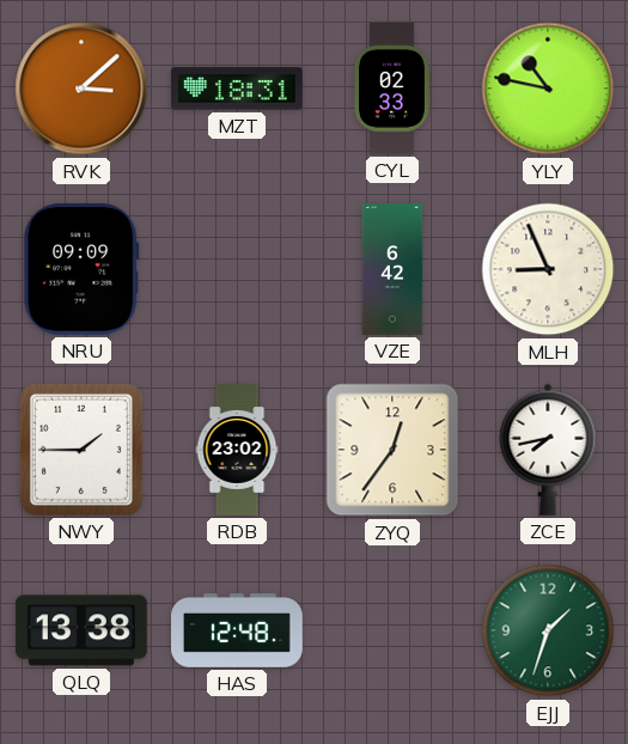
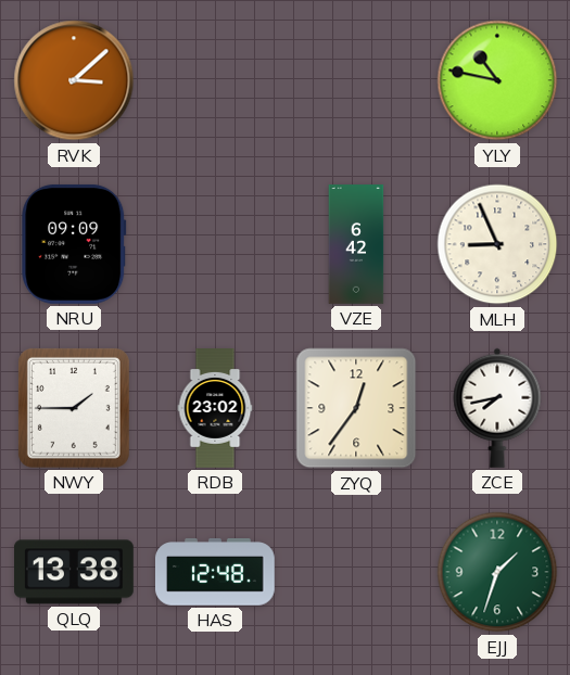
MZT: 18:31 -> none (238, 89)
CYL: 02:33 -> none (392, 90)
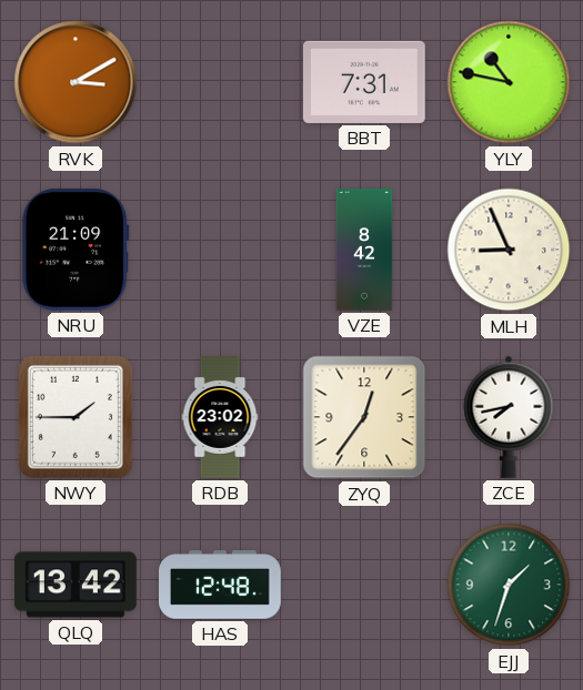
RVK: 3:08 -> 3:10 (76, 82)
BBT: none -> 7:31 (364, 82)
NRU: 09:09 -> 21:09 (76, 250)
VZE: 6:42 -> 8:42 (364, 250)
QLQ: 13:38 -> 13:42 (77, 585)
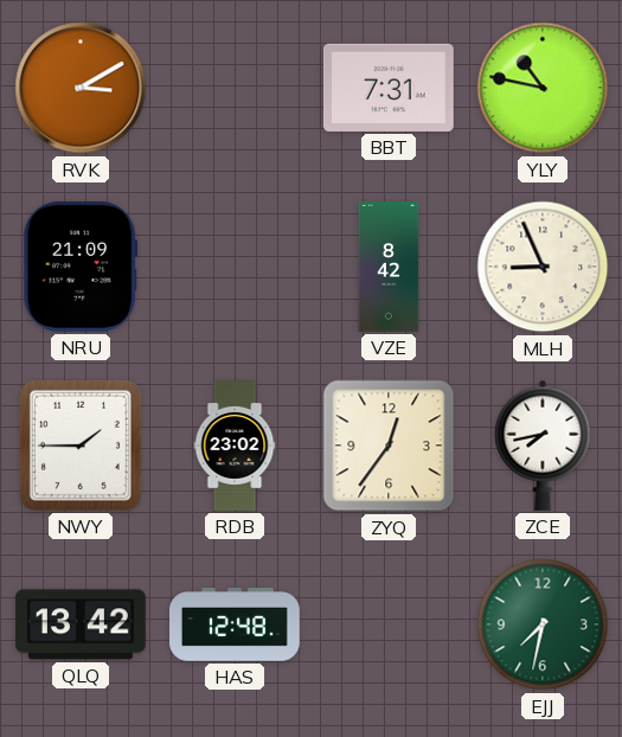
EJJ: 1:33 -> 7:32 (543, 624)
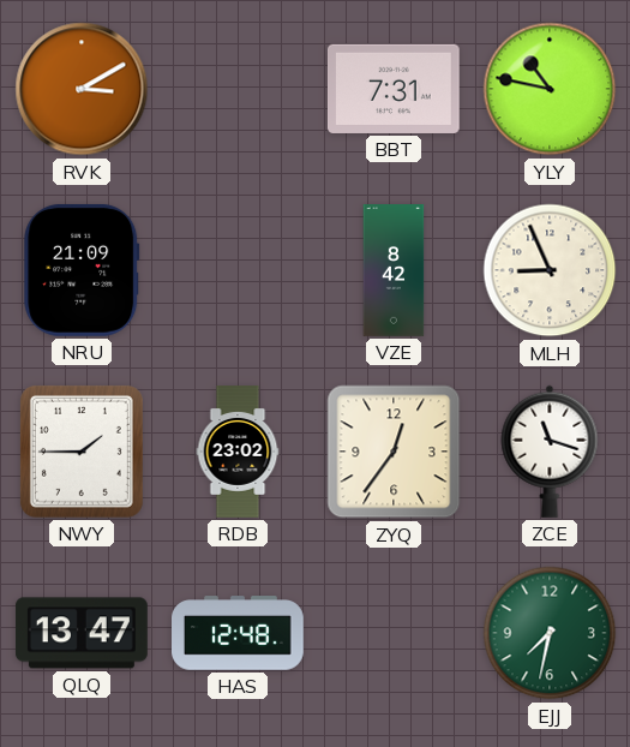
ZCE: 7:43 -> 11:18 (550, 452)
QLQ: 13:42 -> 13:47 (83, 633)
